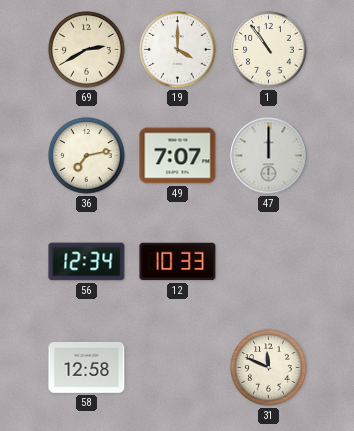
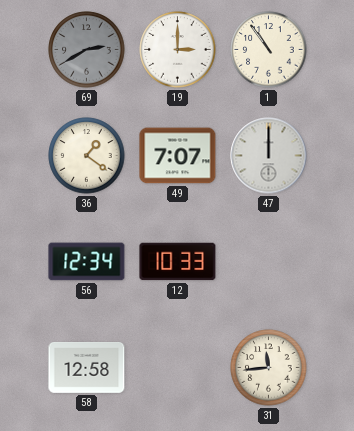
69 dial: cream -> grey (87, 50)
19: 4:00 -> 3:00 (178, 50)
36: 7:13 -> 1:21 (87, 156)
31: 11:49 -> 11:44 (269, 368)
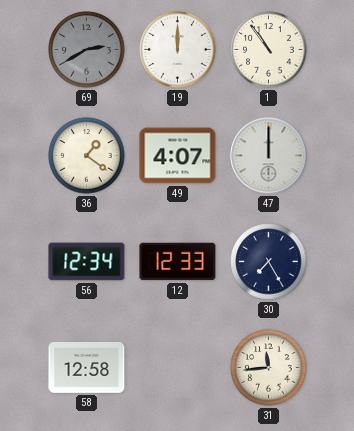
19: 3:00 -> 12:00 (178, 50)
49: 7:07 -> 4:07 (178, 156)
12: 10:33 -> 12:33 (178, 262)
30: none -> 7:25 (269, 262)
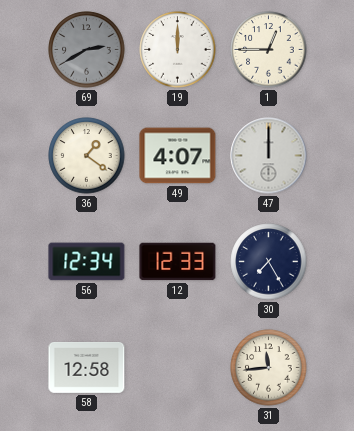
1: 10:54 -> 12:45 (269, 50)
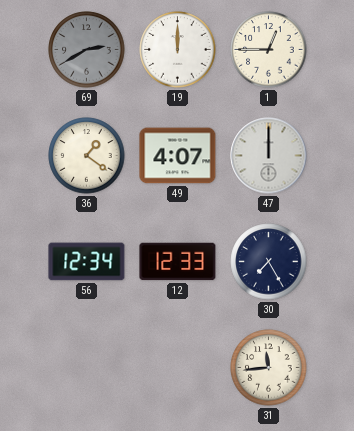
58: 12:58 -> none (87, 368)
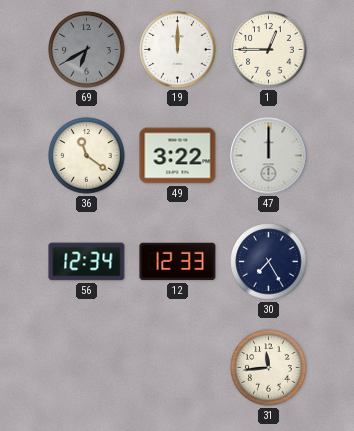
69: 2:40 -> 6:40 (87, 50)
36: 1:21 -> 11:21 (87, 156)
49: 4:07 -> 3:22 (178, 156)
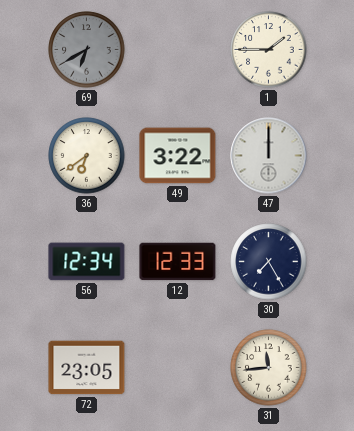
19: 12:00 -> none (178, 50)
1: 12:45 -> 1:45 (269, 50)
36: 11:21 -> 6:39 (87, 156)
72: none -> 23:05 (87, 368)
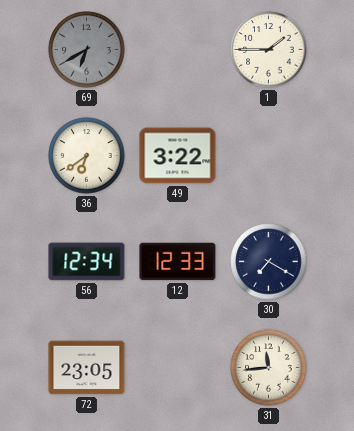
47: 12:00 -> none (269, 156)
30: 7:25 -> 7:20 (269, 262)
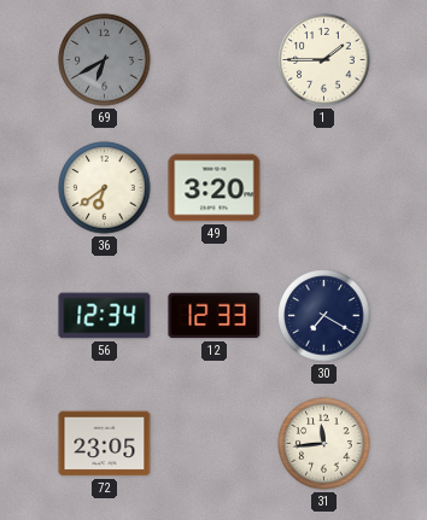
49: 3:22 -> 3:20 (215, 188)
